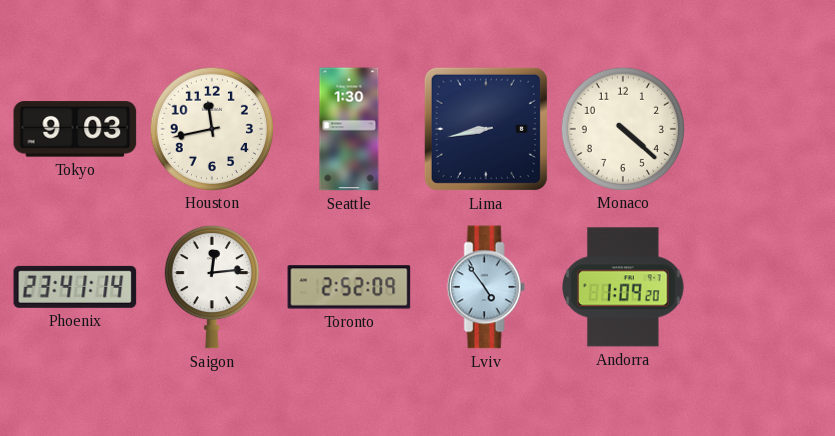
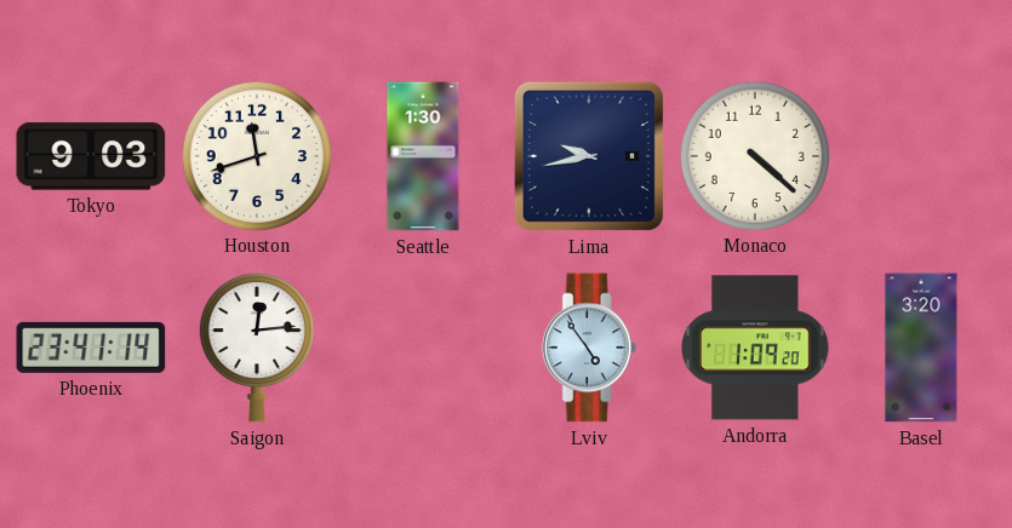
Houston: 11:43 -> 11:42 (256, 155)
Lima: 8:43 -> 9:43 (589, 156)
Toronto: 2:52 -> none (349, 287)
Basel: none -> 3:20 (921, 348)
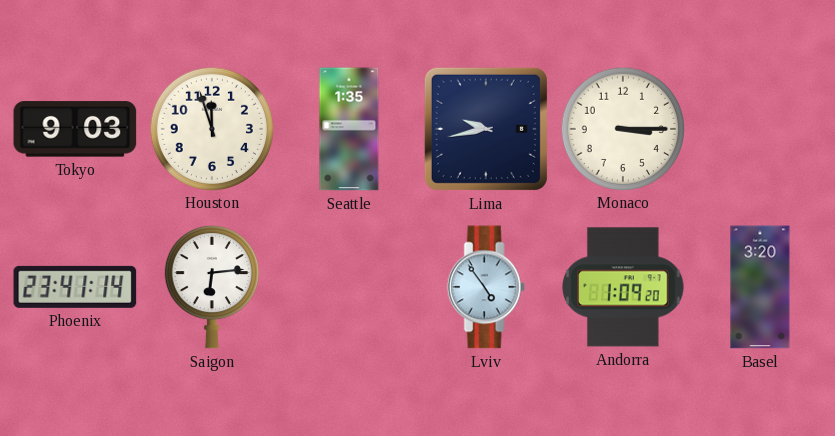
Houston: 11:42 -> 11:57 (211, 128)
Seattle: 1:30 -> 1:35 (349, 129)
Monaco: 4:22 -> 3:15 (622, 128)
Saigon: 12:14 -> 6:14 (212, 287)
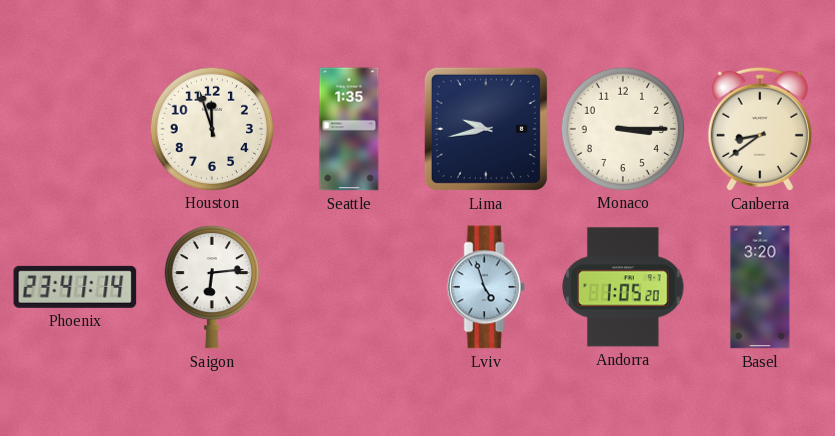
Tokyo: 9:03 -> none (75, 129)
Canberra: none -> 8:39 (760, 129)
Lviv: 4:54 -> 4:57 (486, 287)
Andorra: 1:09 -> 1:05 (623, 287)
